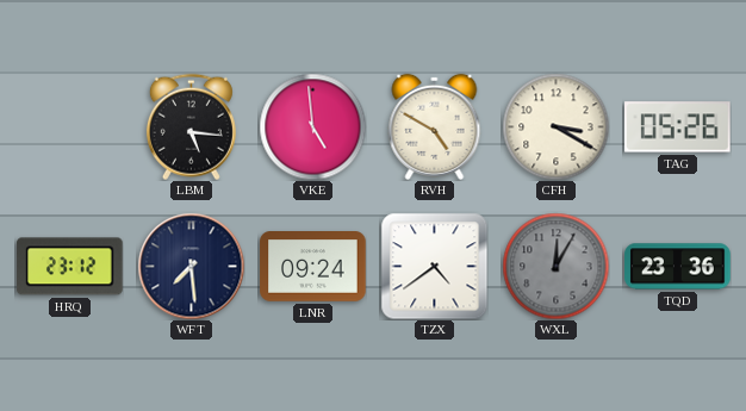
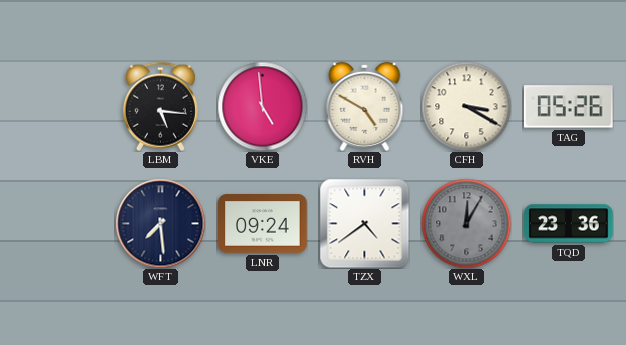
HRQ: 23:12 -> none (70, 267)
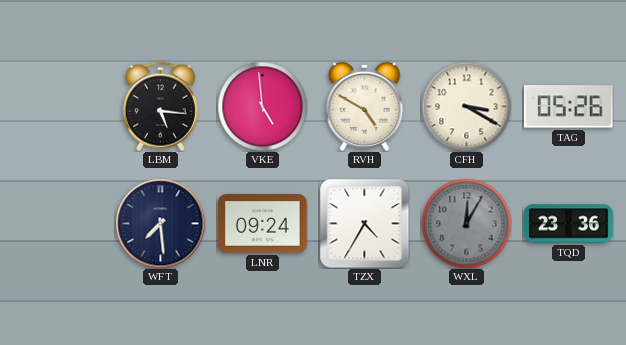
TZX: 4:39 -> 4:35 (364, 223)
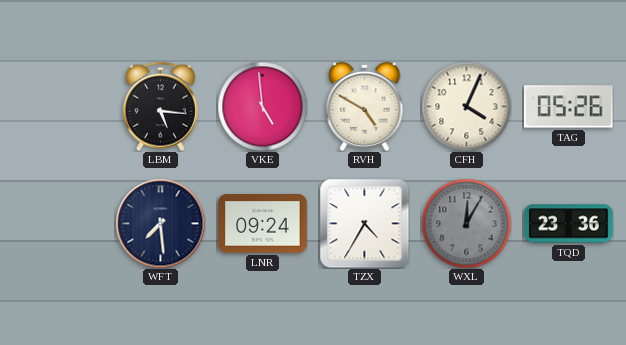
CFH: 3:20 -> 4:04 (466, 106)
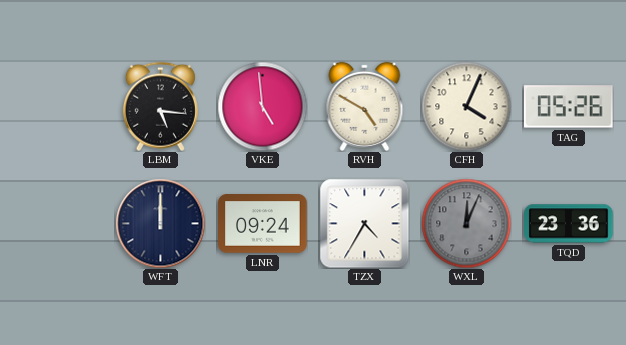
WFT: 7:29 -> 12:00 (160, 223)
WXL: 12:05 -> 12:04 (466, 223)
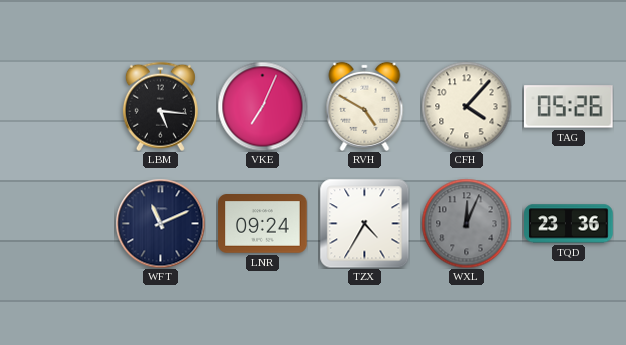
VKE: 4:59 -> 7:04 (262, 106)
CFH: 4:04 -> 4:07 (466, 106)
WFT: 12:00 -> 11:11 (160, 223)
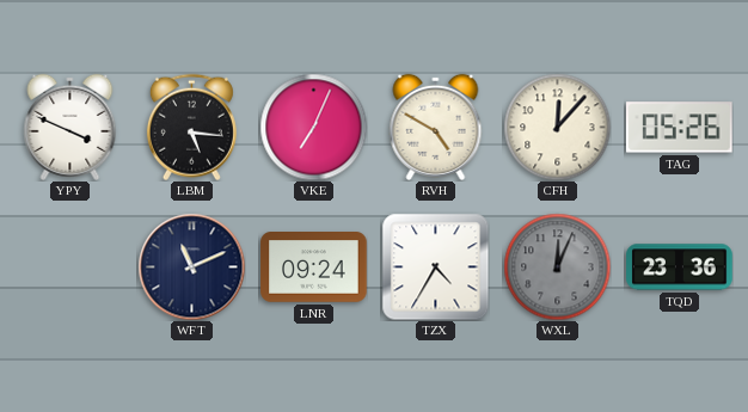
YPY: none -> 3:49 (70, 127)
CFH: 4:07 -> 12:07 (557, 127)
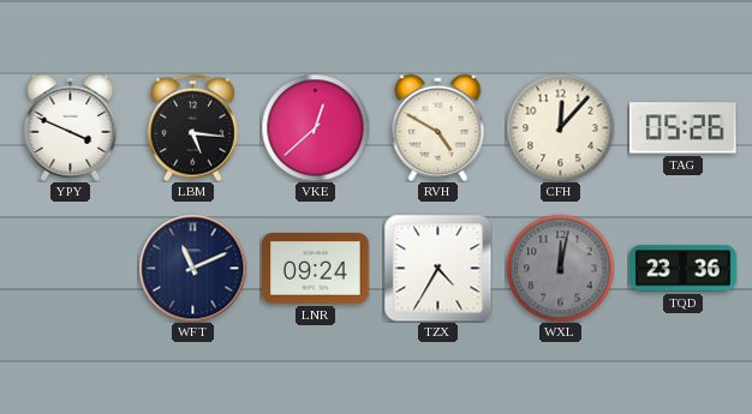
VKE: 7:04 -> 12:38 (315, 127)
WXL: 12:04 -> 12:02 (560, 268)
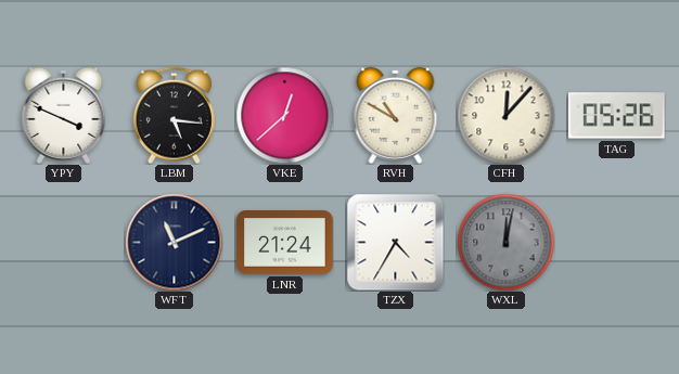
RVH: 4:50 -> 10:50 (396, 115)
LNR: 09:24 -> 21:24 (285, 243)
TQD: 23:36 -> none (684, 269)
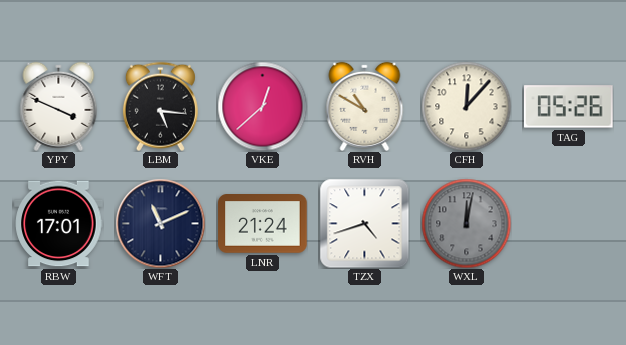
RBW: none -> 17:01 (59, 224)
TZX: 4:35 -> 4:42 (364, 223)
